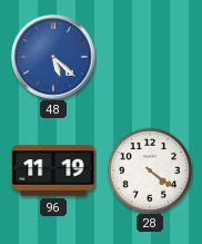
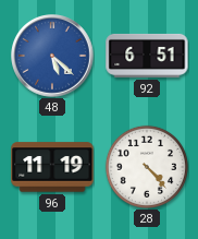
92: none -> 6:51 (147, 56)
28: 4:21 -> 4:23 (147, 167)
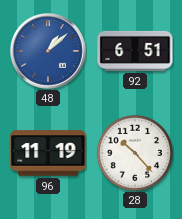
48: 5:22 -> 1:08 (49, 52)
28: 4:23 -> 10:23 (135, 153)
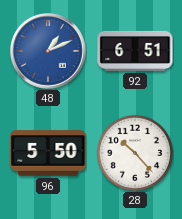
48: 1:08 -> 1:11 (49, 52)
96: 11:19 -> 5:50 (48, 153)
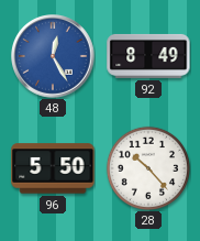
48: 1:11 -> 12:25 (54, 57)
92: 6:51 -> 8:49 (148, 56)
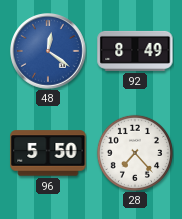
48: 12:25 -> 12:21 (49, 52)
28: 10:23 -> 7:23 (135, 153)
